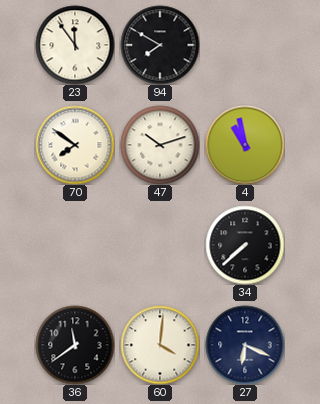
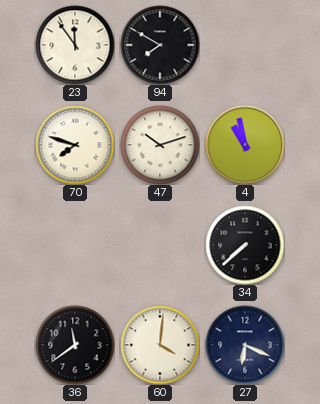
70: 7:51 -> 7:48 (75, 145)
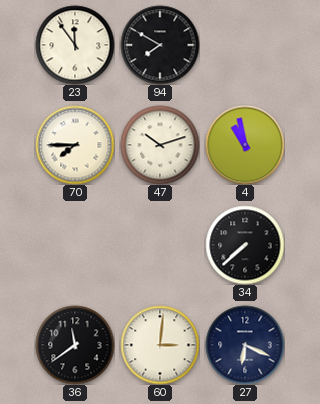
70: 7:48 -> 7:45 (75, 145)
60: 4:01 -> 3:01 (160, 345)
